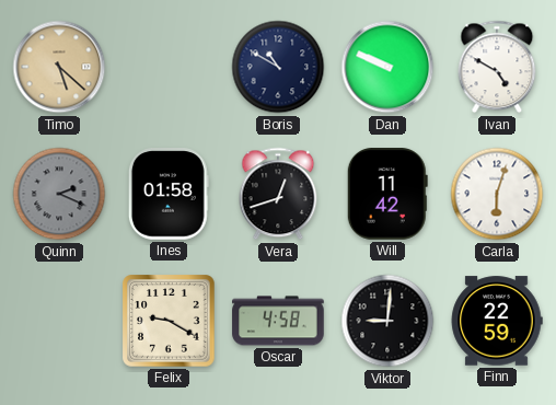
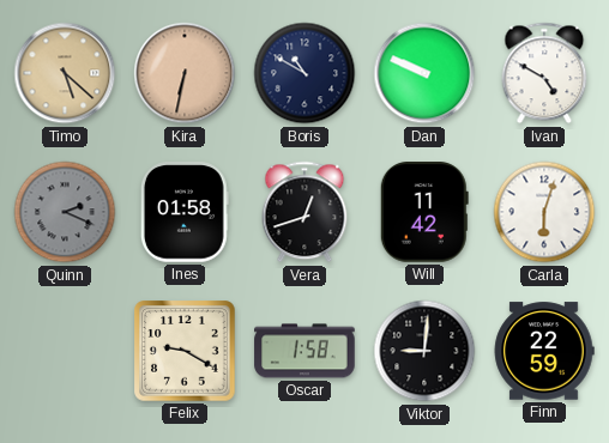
Kira: none -> 6:32 (185, 73)
Oscar: 4:58 -> 1:58 (304, 351)
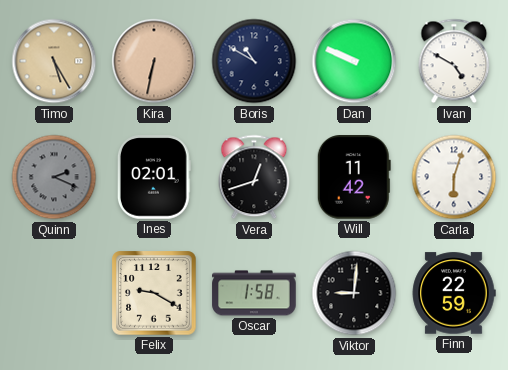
Timo: 5:22 -> 5:25 (54, 61)
Ines: 01:58 -> 02:01 (154, 177)
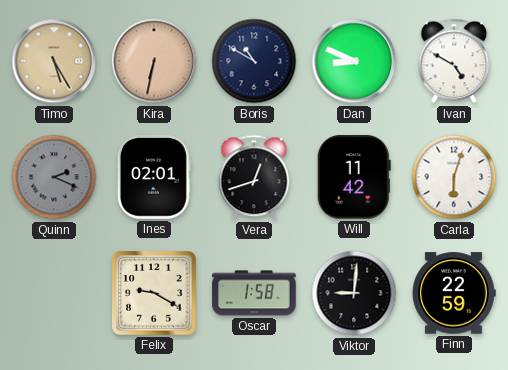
Dan: 9:49 -> 8:49 (354, 61)
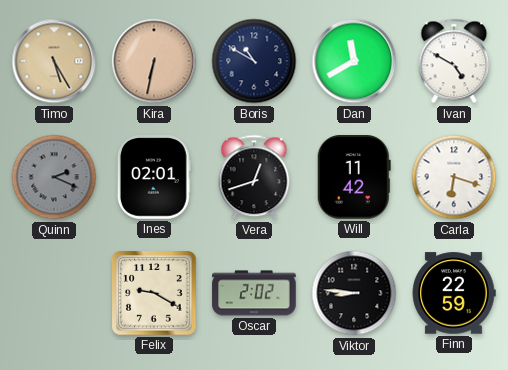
Dan: 8:49 -> 11:40 (354, 61)
Carla: 6:03 -> 6:18 (454, 177)
Oscar: 1:58 -> 2:02 (254, 293)
Viktor: 9:01 -> 8:46 (354, 293)
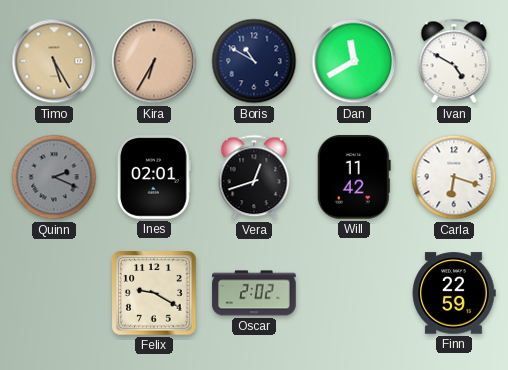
Kira: 6:32 -> 6:35 (154, 61)
Viktor: 8:46 -> none (354, 293)
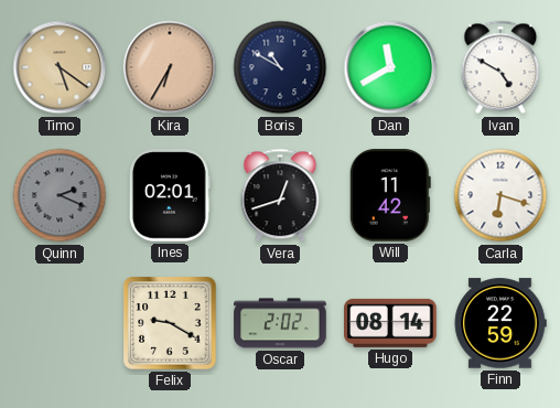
Timo: 5:25 -> 5:21 (60, 67)
Hugo: none -> 08:14 (390, 323)
